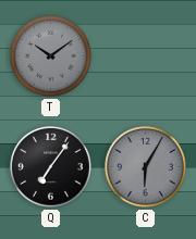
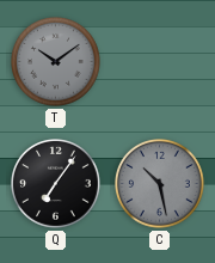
C: 6:05 -> 10:28 (160, 184)
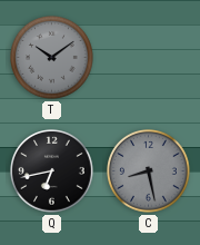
Q: 7:06 -> 6:43 (52, 171)
C: 10:28 -> 8:28 (149, 171)
